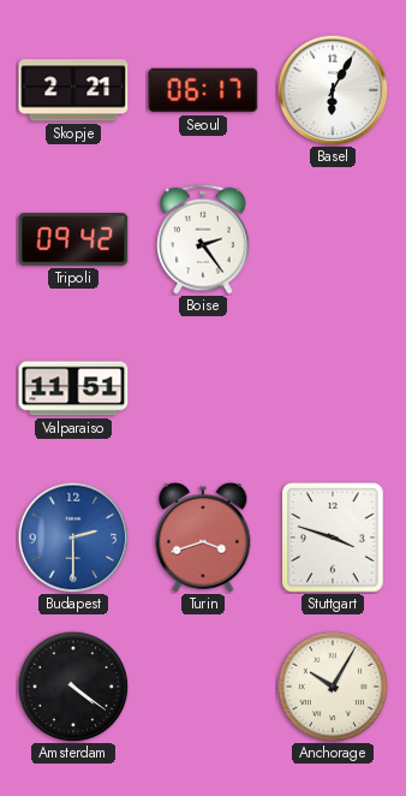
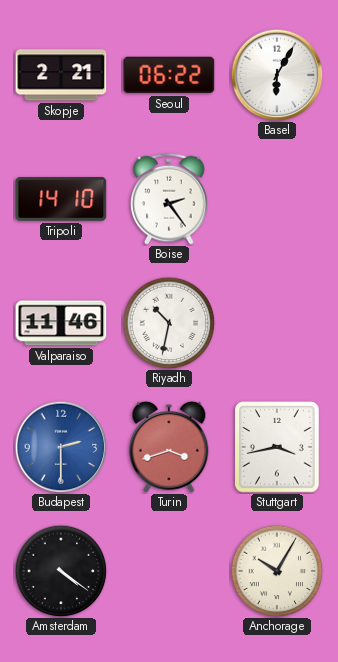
Seoul: 06:17 -> 06:22 (169, 75)
Tripoli: 09:42 -> 14:10 (61, 199)
Valparaiso: 11:51 -> 11:46 (61, 323)
Riyadh: none -> 10:32 (169, 323)
Stuttgart: 3:48 -> 3:43 (277, 447)
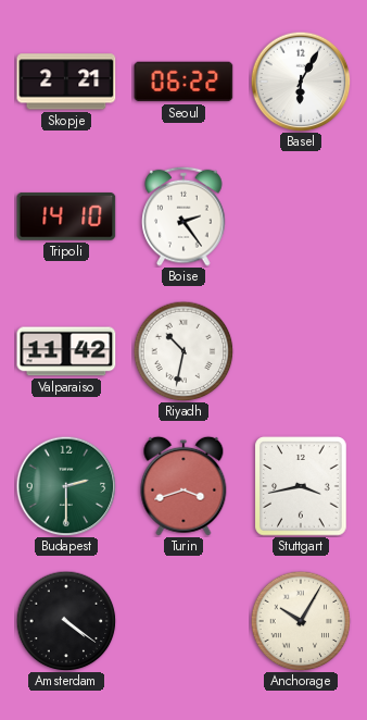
Valparaiso: 11:46 -> 11:42 (66, 351)
Budapest dial: blue -> green (66, 486)
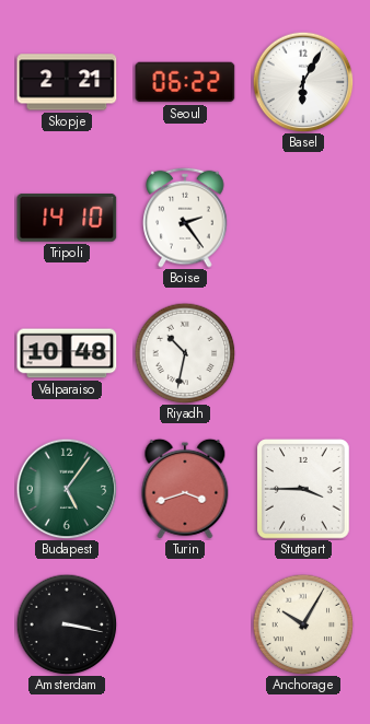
Valparaiso: 11:42 -> 10:48 (67, 353)
Budapest: 2:30 -> 5:06 (67, 489)
Stuttgart: 3:43 -> 3:45 (303, 489)
Amsterdam: 4:21 -> 3:17 (67, 624)
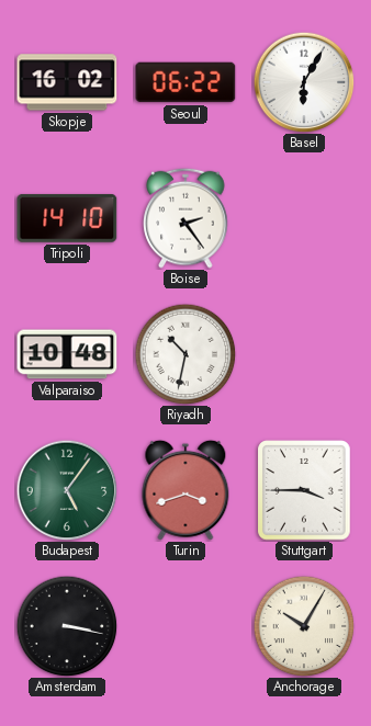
Skopje: 2:21 -> 16:02 (67, 82)
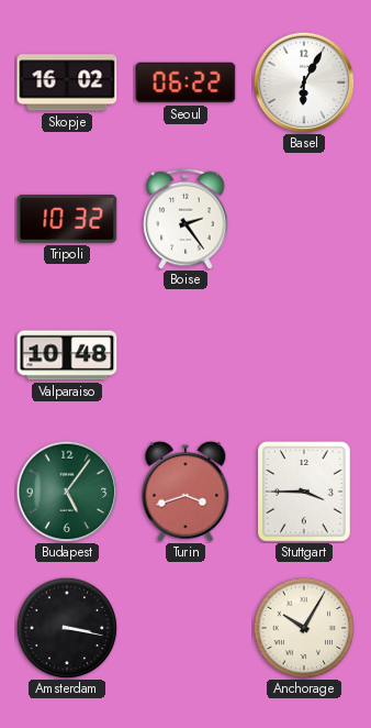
Tripoli: 14:10 -> 10:32 (67, 219)
Riyadh: 10:32 -> none (185, 354)
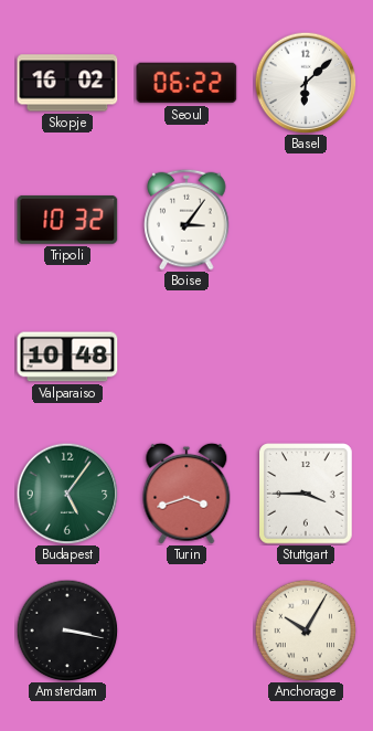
Basel: 6:05 -> 6:08 (306, 83)
Boise: 2:24 -> 3:06 (186, 220)
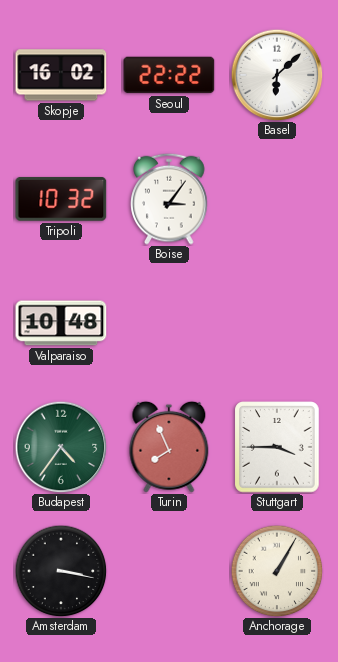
Seoul: 06:22 -> 22:22 (169, 75)
Budapest: 5:06 -> 4:36 (61, 447)
Turin: 3:42 -> 7:56 (169, 447)
Anchorage: 10:05 -> 1:05 (277, 571)
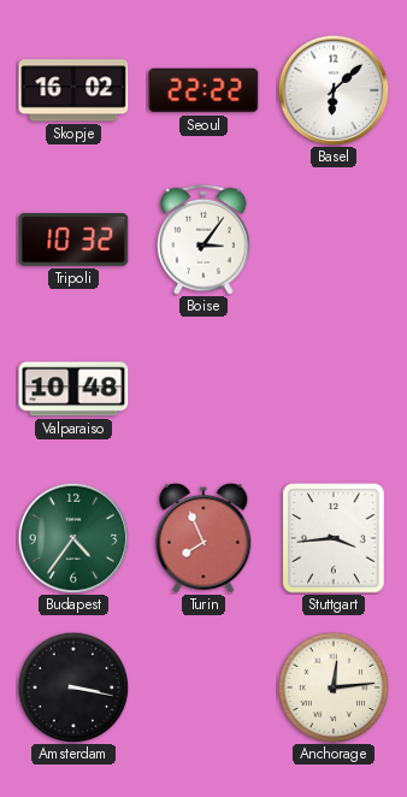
Stuttgart: 3:45 -> 3:44 (334, 538)
Anchorage: 1:05 -> 12:14 (334, 687)
